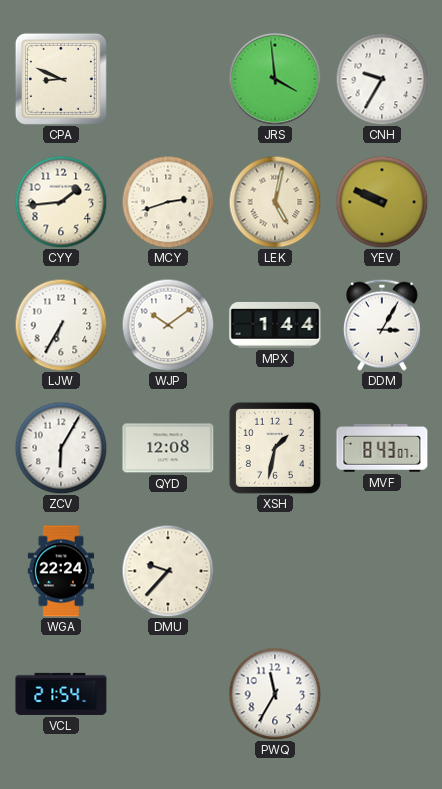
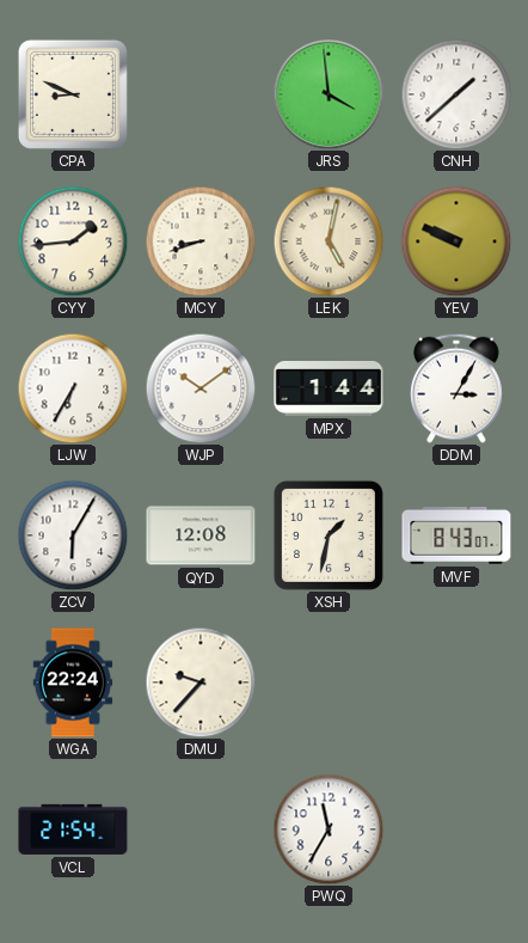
CNH: 9:35 -> 1:38 (456, 94)
MCY: 2:42 -> 8:42 (201, 241)
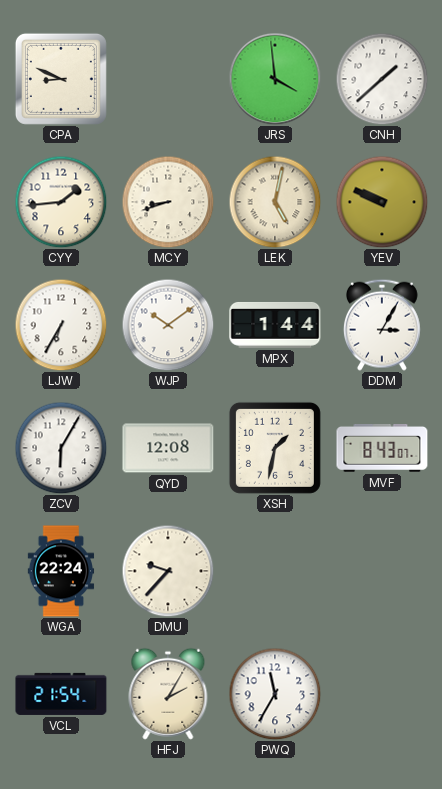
HFJ: none -> 2:05 (168, 694)
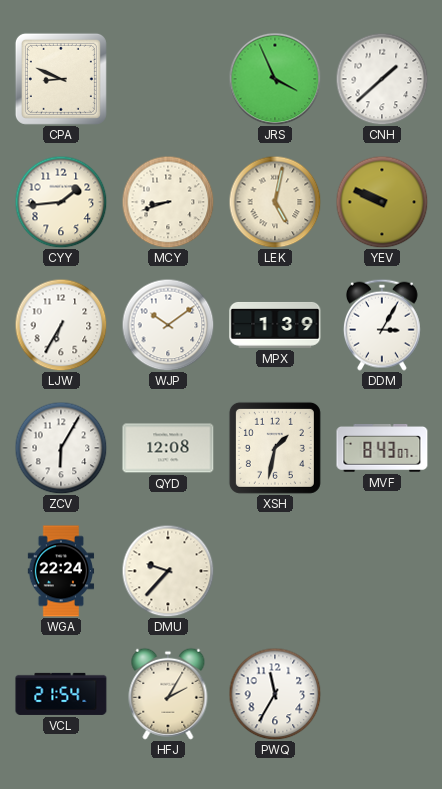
JRS: 3:59 -> 3:56 (275, 79)
MPX: 1:44 -> 1:39 (275, 325)
